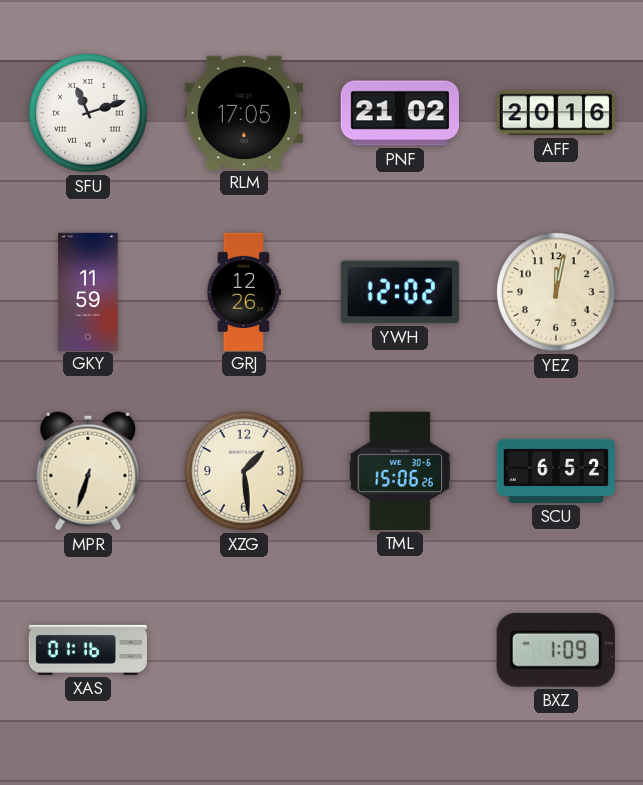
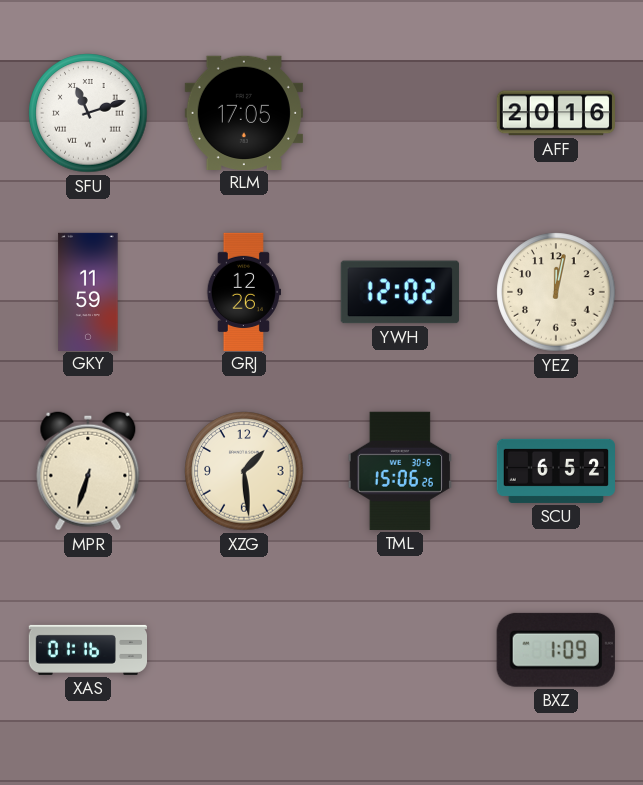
PNF: 21:02 -> none (399, 113)
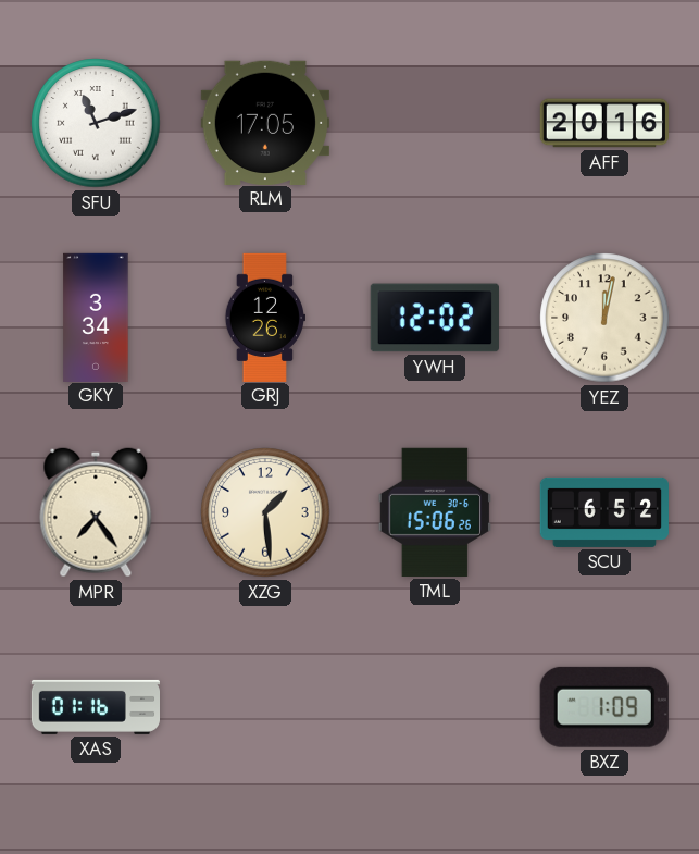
GKY: 11:59 -> 3:34 (96, 317)
MPR: 6:33 -> 7:24 (96, 512)
